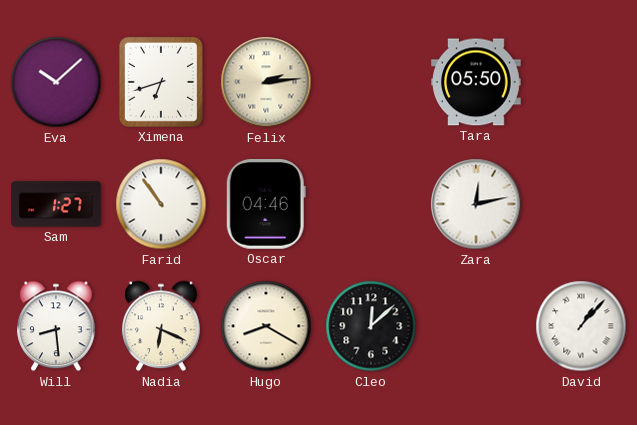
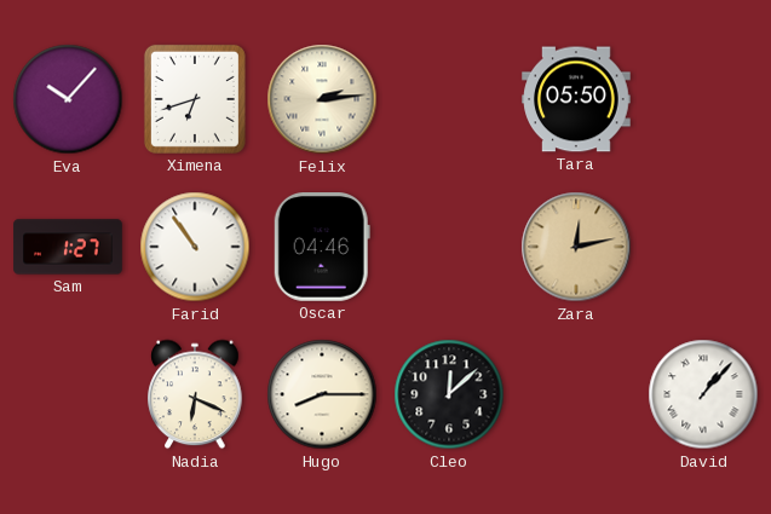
Eva: 10:08 -> 10:07 (68, 99)
Zara dial: white -> champagne (576, 247)
Will: 8:29 -> none (56, 326)
Hugo: 8:20 -> 8:15 (322, 394)
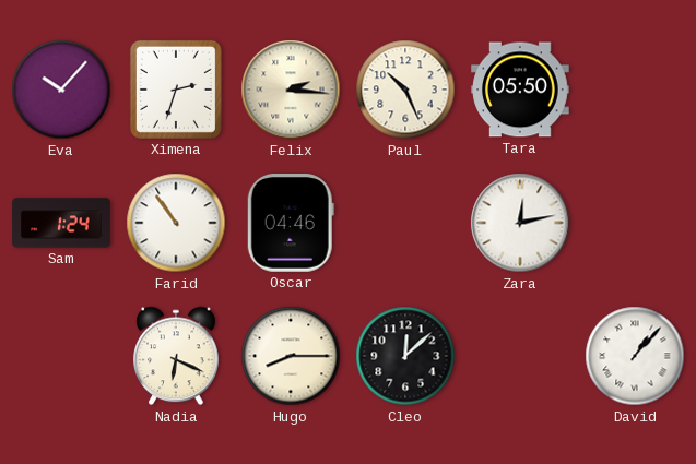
Ximena: 6:42 -> 2:33 (176, 90)
Felix: 2:14 -> 2:16 (291, 90)
Paul: none -> 10:26 (405, 90)
Sam: 1:27 -> 1:24 (61, 223)
Zara dial: champagne -> white (520, 223)
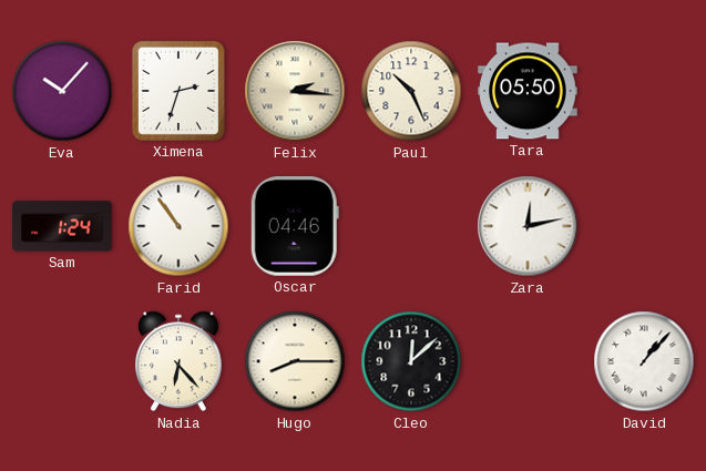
Nadia: 6:19 -> 6:23 (178, 361)
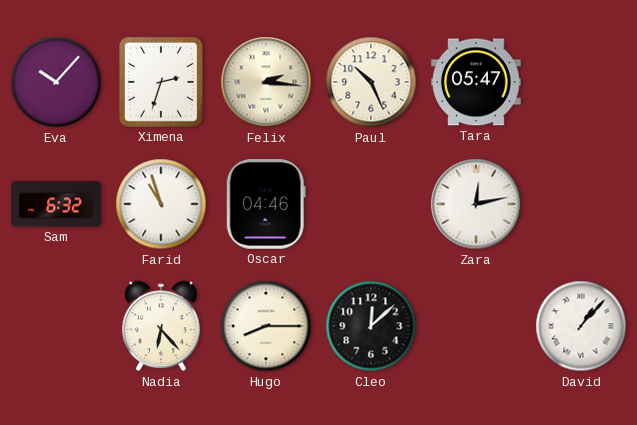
Tara: 05:50 -> 05:47 (476, 82)
Sam: 1:24 -> 6:32 (56, 204)
Farid: 10:54 -> 10:57 (161, 204)
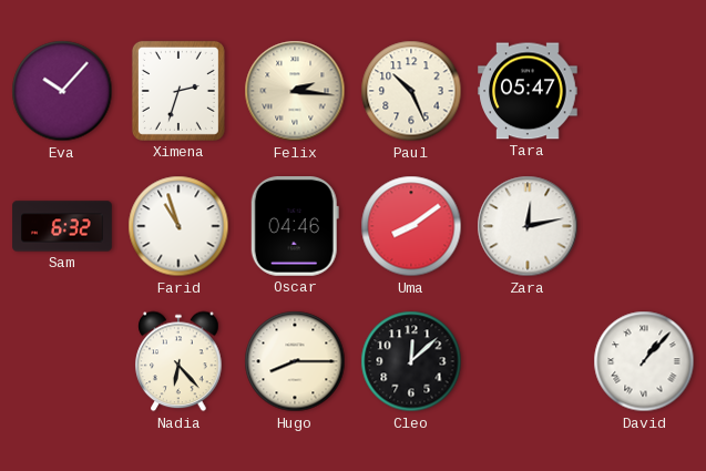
Uma: none -> 8:09 (411, 226)
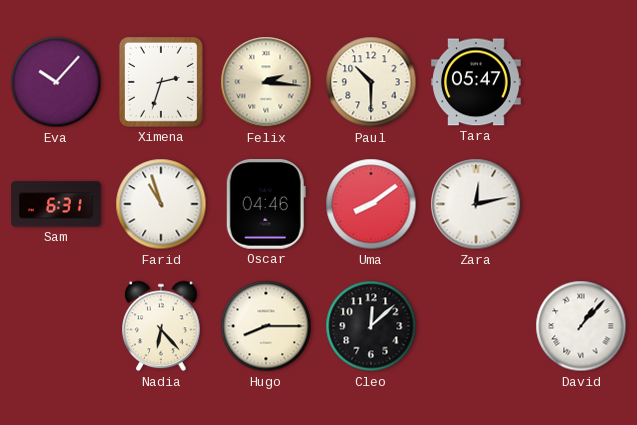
Paul: 10:26 -> 10:30 (371, 82)
Sam: 6:32 -> 6:31 (56, 204)
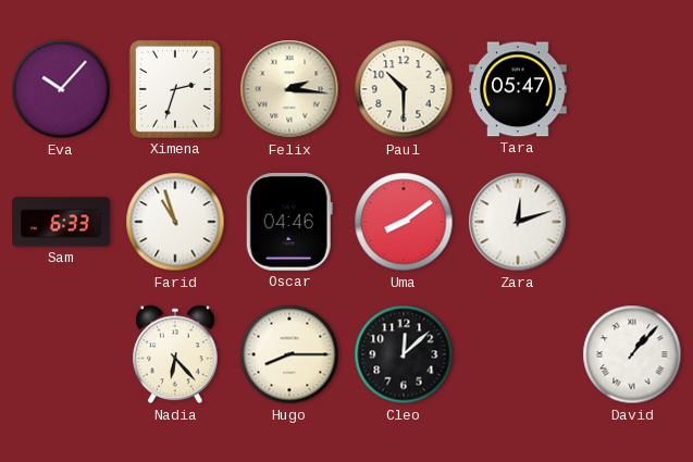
Sam: 6:31 -> 6:33 (61, 222)
Zara: 12:13 -> 12:12 (518, 222)
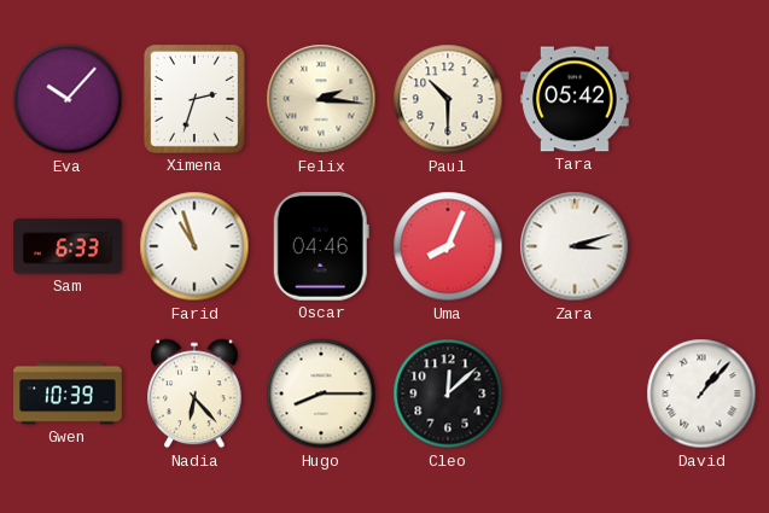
Tara: 05:47 -> 05:42 (575, 99)
Uma: 8:09 -> 8:04 (448, 246)
Zara: 12:12 -> 3:12 (575, 246)
Gwen: none -> 10:39 (68, 394)
